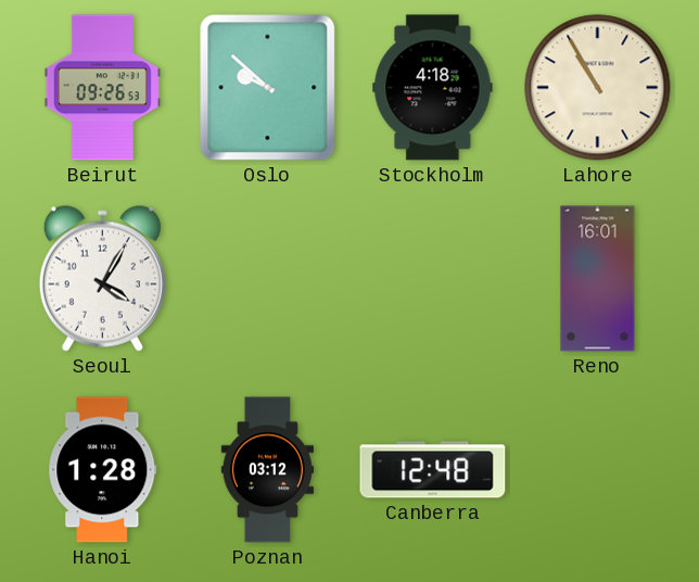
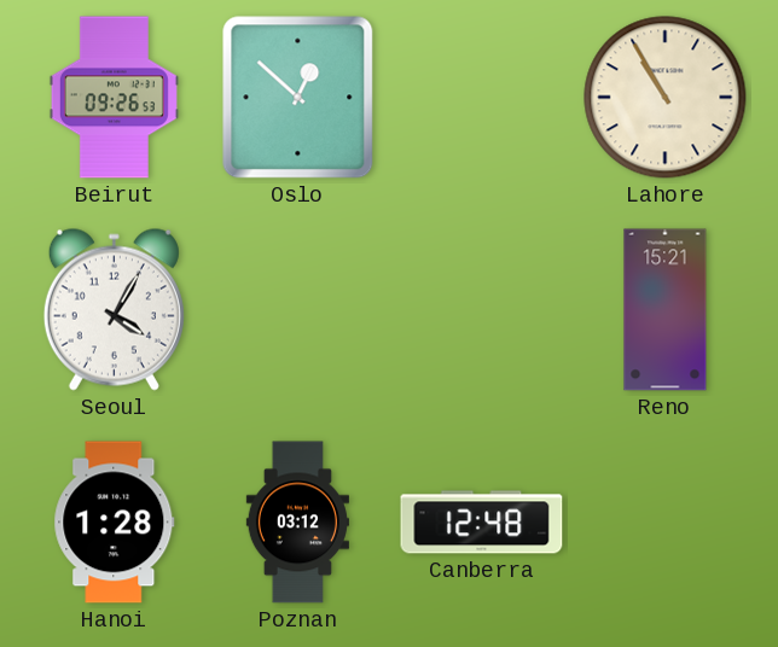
Oslo: 9:52 -> 12:52 (298, 98)
Stockholm: 4:18 -> none (433, 88)
Reno: 16:01 -> 15:21 (666, 310)
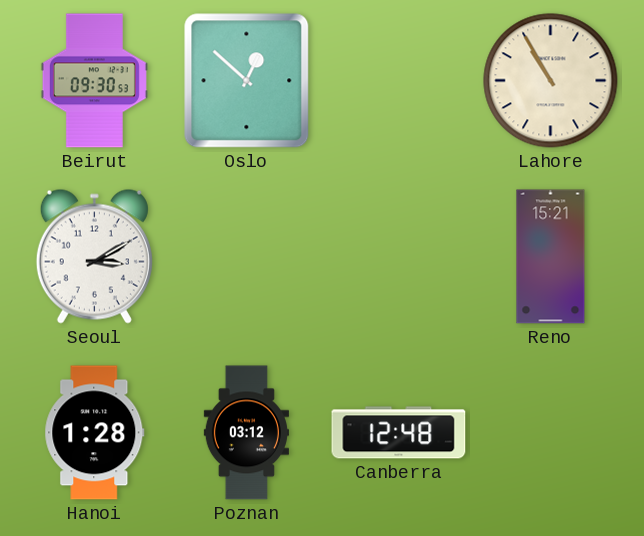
Beirut: 09:26 -> 09:30 (94, 81)
Seoul: 4:05 -> 3:10 (94, 256)
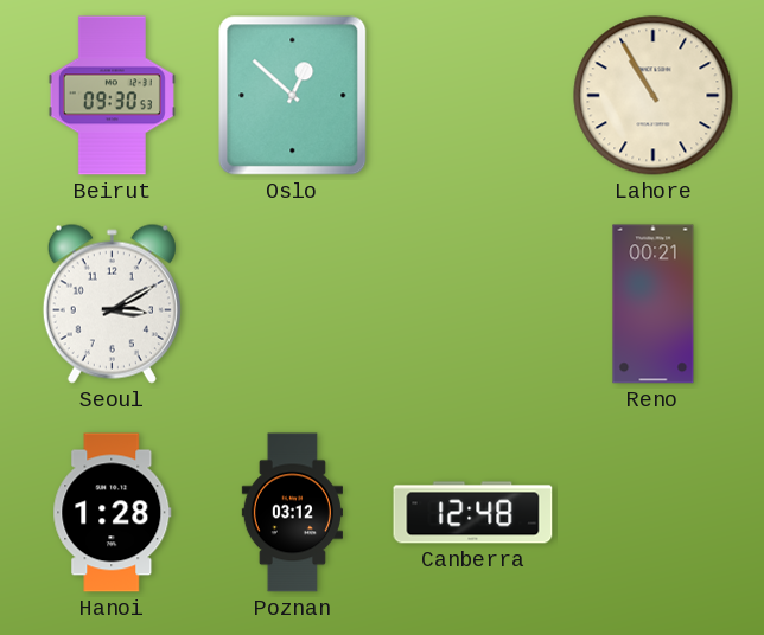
Reno: 15:21 -> 00:21 (654, 304)
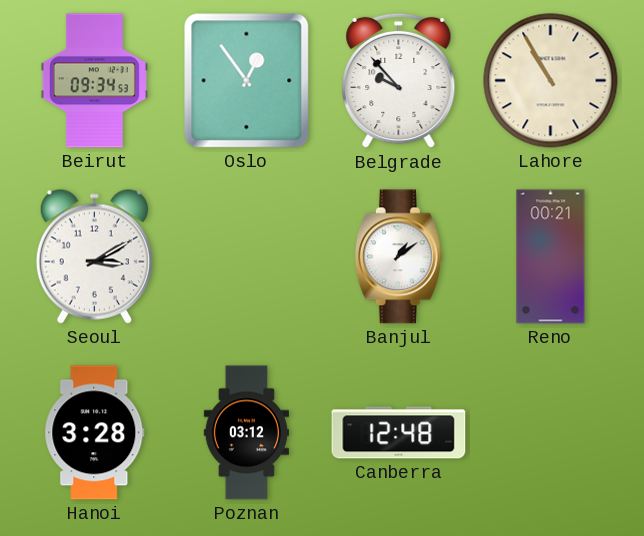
Beirut: 09:30 -> 09:34 (94, 81)
Oslo: 12:52 -> 12:54 (247, 81)
Belgrade: none -> 9:53 (399, 81)
Banjul: none -> 1:09 (398, 257)
Hanoi: 1:28 -> 3:28 (95, 433)
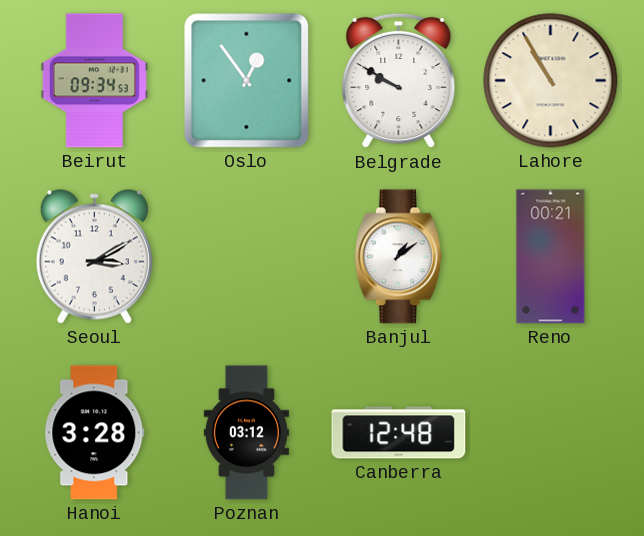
Belgrade: 9:53 -> 9:50 (399, 81)
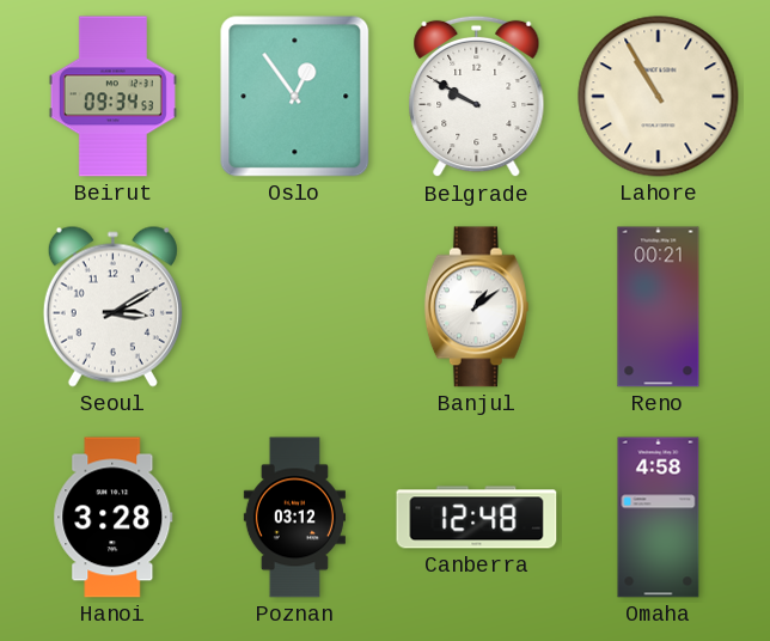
Omaha: none -> 4:58 (659, 518)
